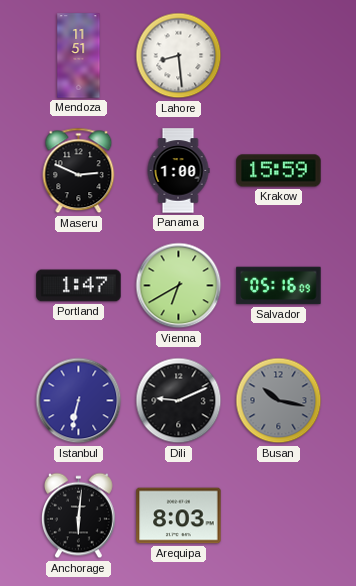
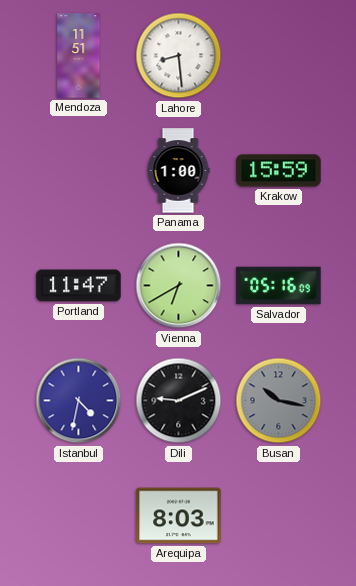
Maseru: 2:49 -> none (79, 171)
Portland: 1:47 -> 11:47 (79, 286)
Istanbul: 6:32 -> 4:32 (79, 401)
Anchorage: 6:01 -> none (79, 516)
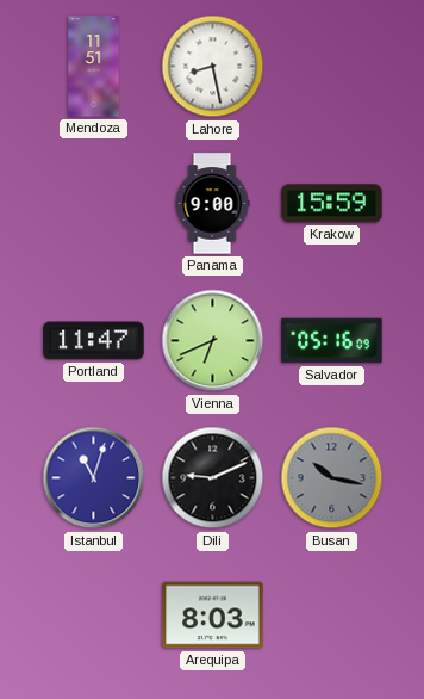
Lahore: 8:29 -> 8:28 (213, 67)
Panama: 1:00 -> 9:00 (212, 204)
Vienna: 6:40 -> 6:41 (213, 341)
Istanbul: 4:32 -> 11:03 (94, 478)
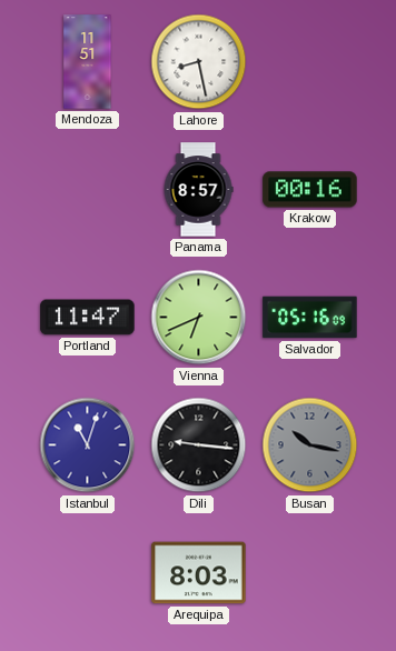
Panama: 9:00 -> 8:57 (198, 190)
Krakow: 15:59 -> 00:16 (310, 190)
Dili: 9:11 -> 9:16 (199, 445)
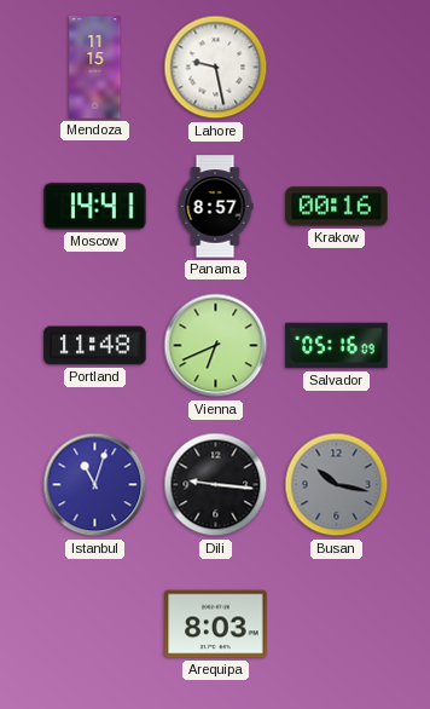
Mendoza: 11:51 -> 11:15 (95, 68)
Lahore: 8:28 -> 9:28 (216, 68)
Moscow: none -> 14:41 (95, 207)
Portland: 11:47 -> 11:48 (95, 346)
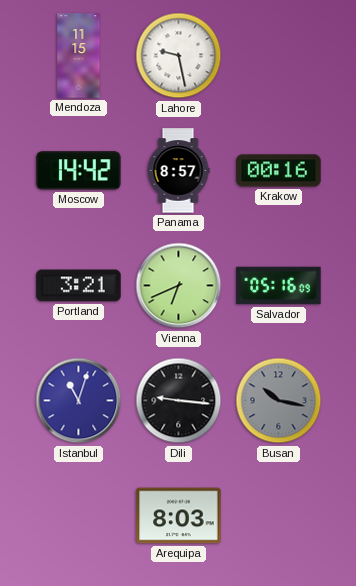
Moscow: 14:41 -> 14:42 (79, 171)
Portland: 11:48 -> 3:21 (79, 286)
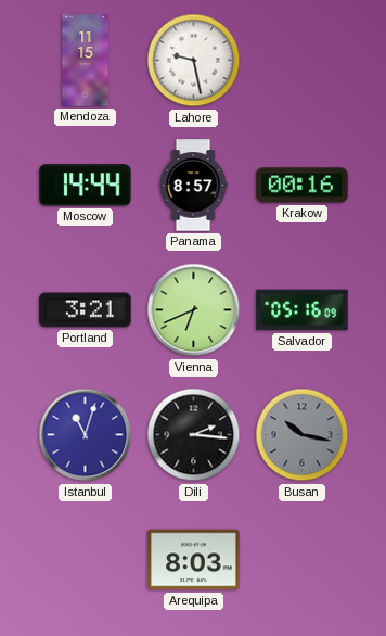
Moscow: 14:42 -> 14:44 (86, 186)
Dili: 9:16 -> 2:16 (194, 435)
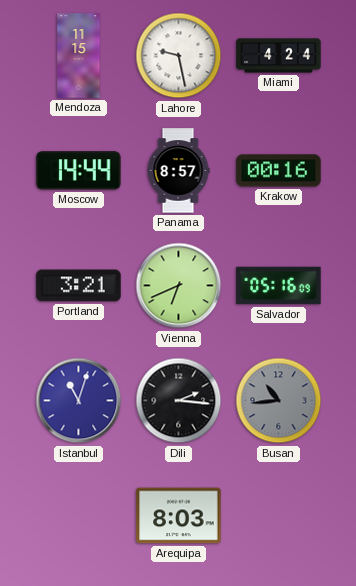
Miami: none -> 4:24 (279, 56)
Busan: 10:17 -> 10:44 (279, 401)
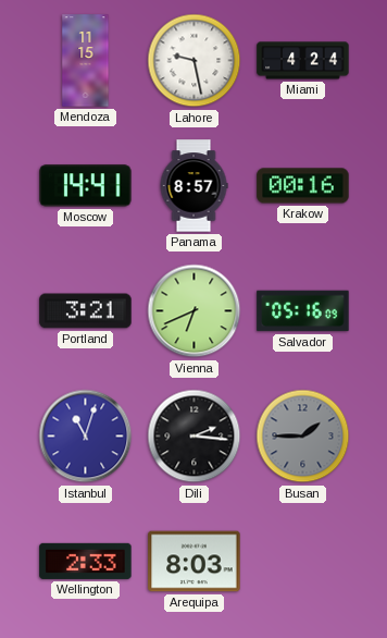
Moscow: 14:44 -> 14:41 (86, 186)
Busan: 10:44 -> 1:45 (303, 437)
Wellington: none -> 2:33 (86, 561)
